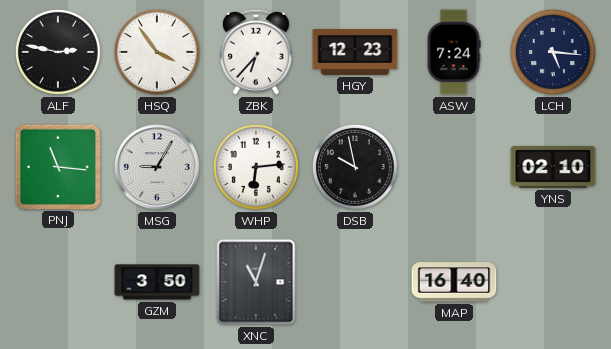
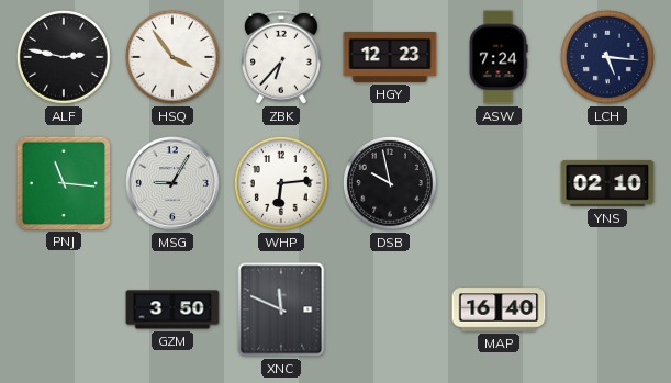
XNC: 11:03 -> 11:49 (281, 309)
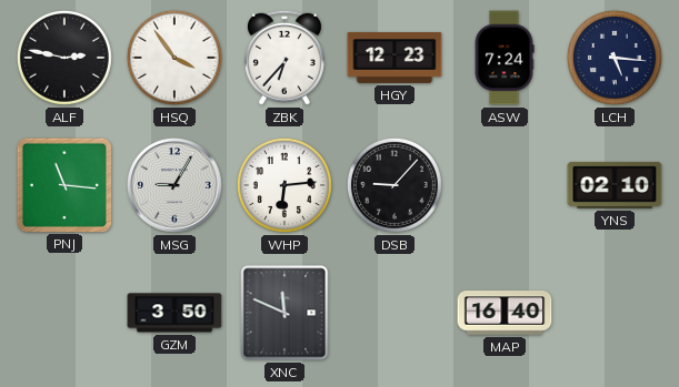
DSB: 9:58 -> 9:07 (395, 185)
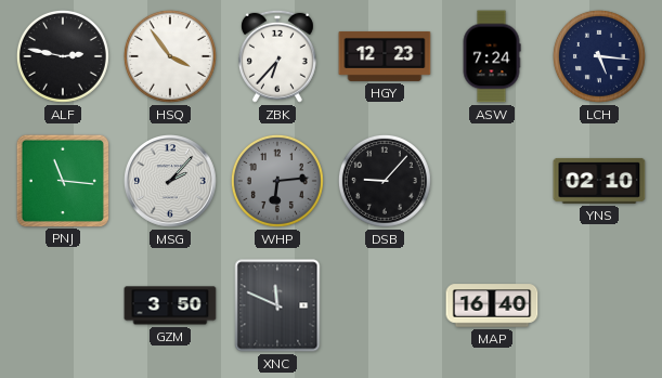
MSG: 9:05 -> 2:07 (171, 182)
WHP dial: white -> grey (277, 181)
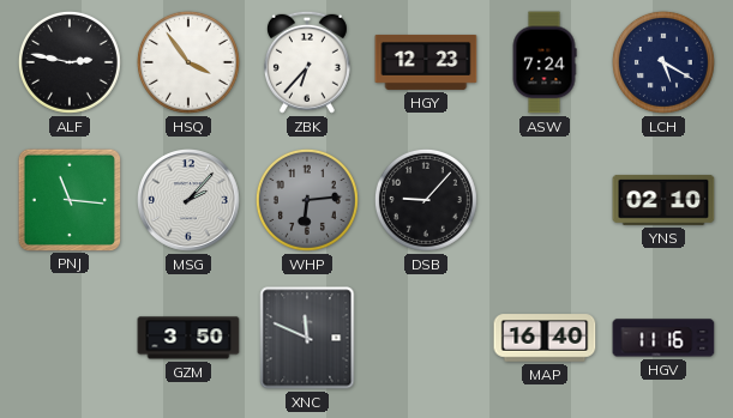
LCH: 5:16 -> 5:20 (663, 62)
HGV: none -> 11:16 (663, 338)
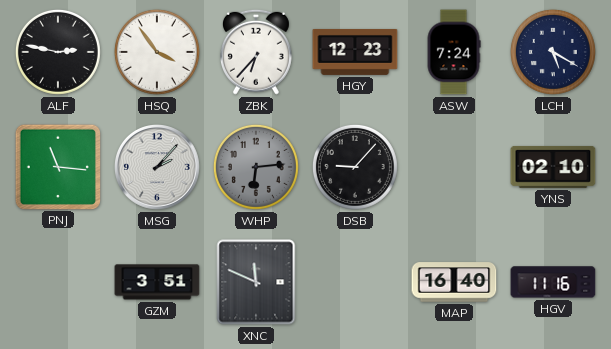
GZM: 3:50 -> 3:51 (157, 282)
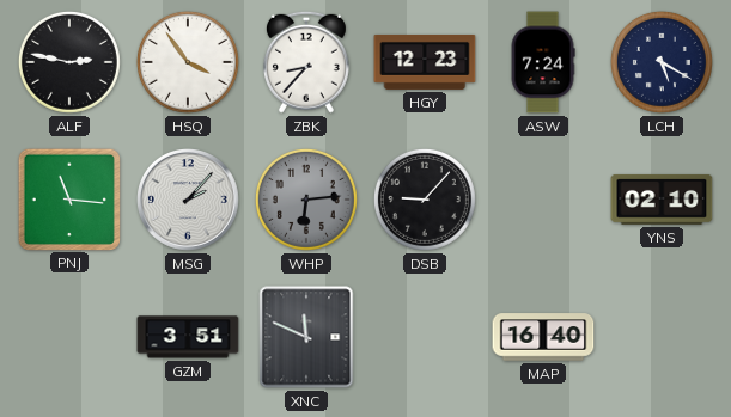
ZBK: 6:37 -> 8:37 (306, 62)
HGV: 11:16 -> none (553, 282)
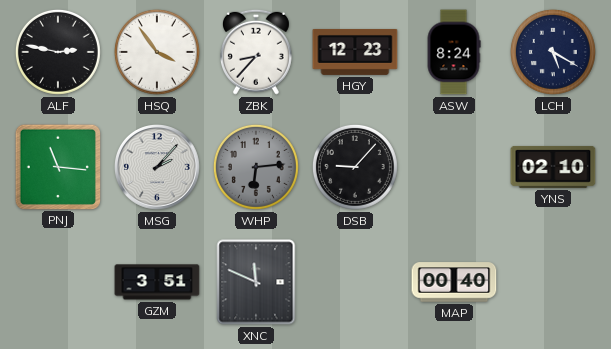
ASW: 7:24 -> 8:24 (454, 52)
MAP: 16:40 -> 00:40 (454, 282)
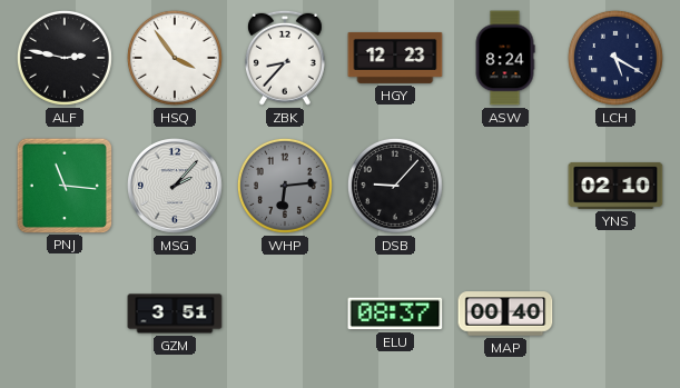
XNC: 11:49 -> none (256, 282)
ELU: none -> 08:37 (395, 314)
